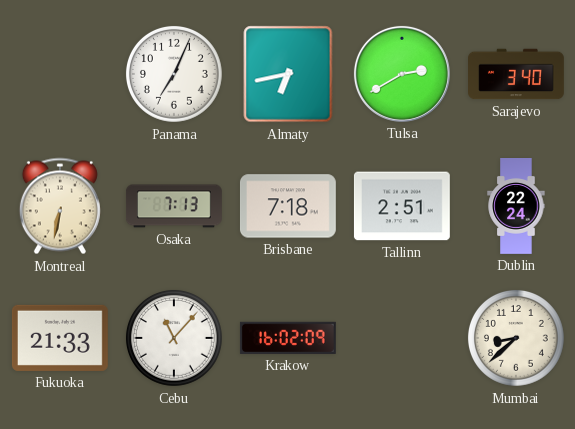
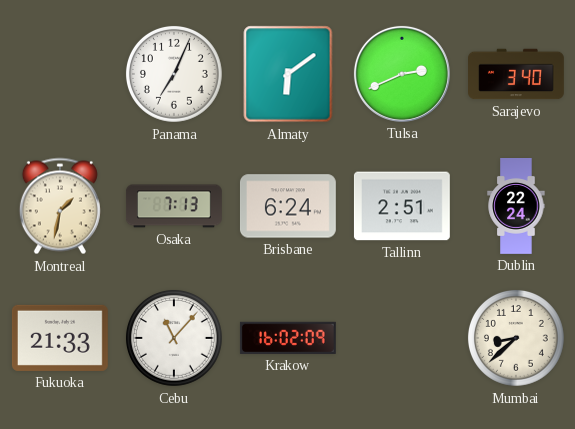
Almaty: 6:43 -> 6:09 (288, 74)
Tulsa: 2:40 -> 2:41 (402, 74)
Montreal: 6:32 -> 1:32 (60, 206)
Brisbane: 7:18 -> 6:24 (288, 206)
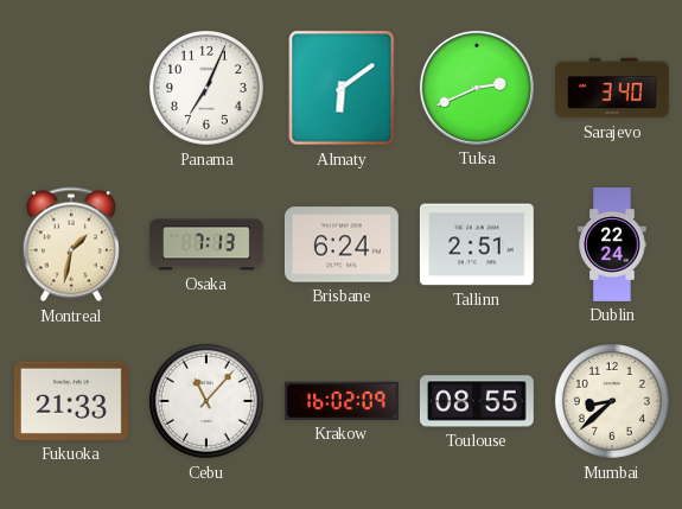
Toulouse: none -> 08:55 (477, 401)
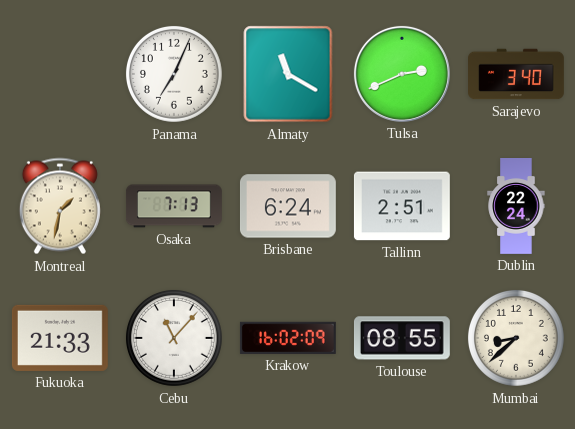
Almaty: 6:09 -> 11:20 (288, 74)
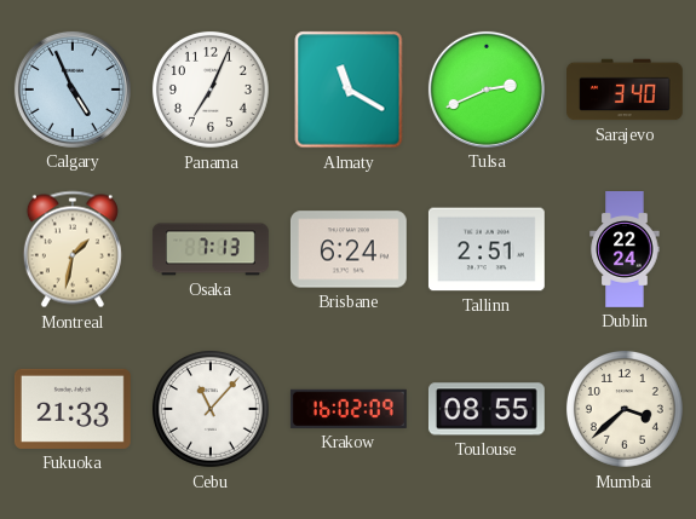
Calgary: none -> 4:56 (73, 90)
Mumbai: 8:38 -> 3:38 (625, 409)
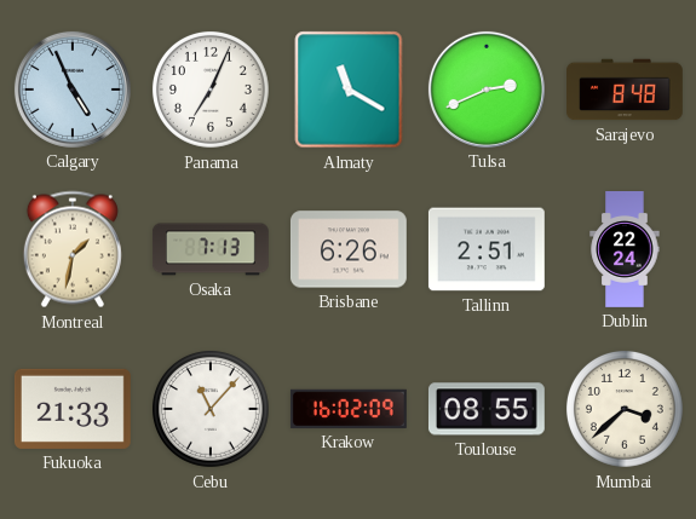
Sarajevo: 3:40 -> 8:48 (626, 90)
Brisbane: 6:24 -> 6:26 (349, 249)
